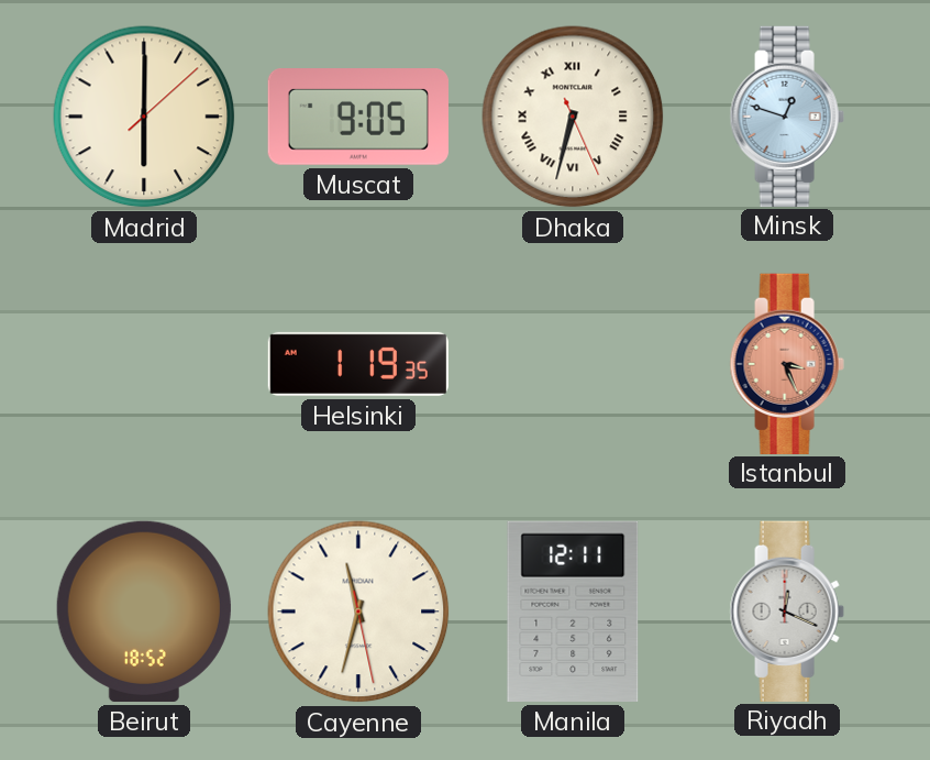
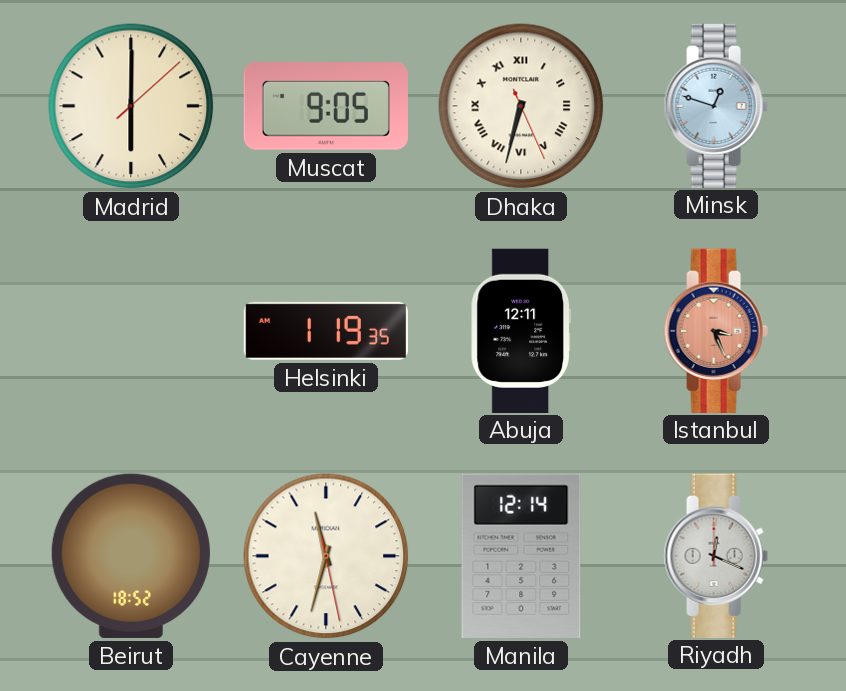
Abuja: none -> 12:11 (521, 330)
Manila: 12:11 -> 12:14 (521, 556)
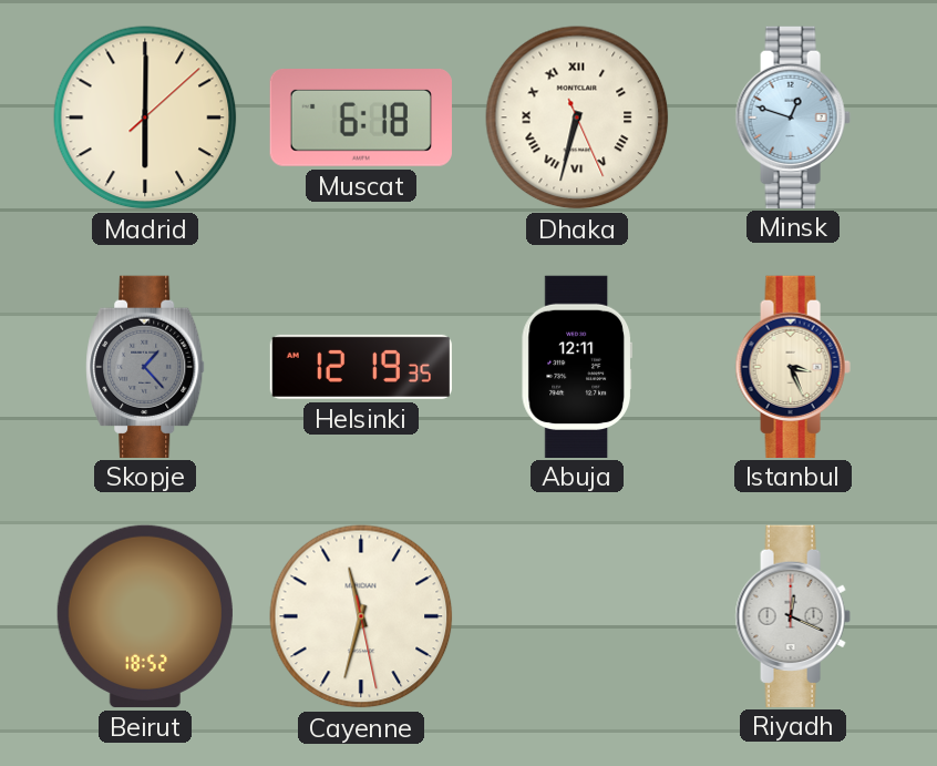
Muscat: 9:05 -> 6:18 (360, 118)
Skopje: none -> 1:23 (145, 366)
Helsinki: 1:19 -> 12:19 (360, 367)
Istanbul dial: salmon -> cream (793, 366)
Manila: 12:14 -> none (521, 556)
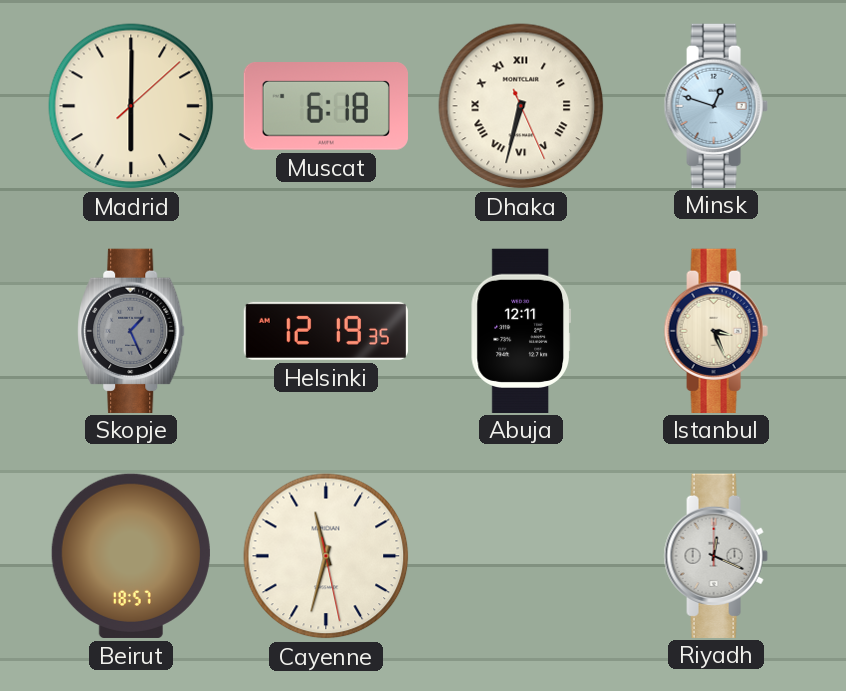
Skopje: 1:23 -> 1:26 (131, 330)
Beirut: 18:52 -> 18:57 (131, 556)
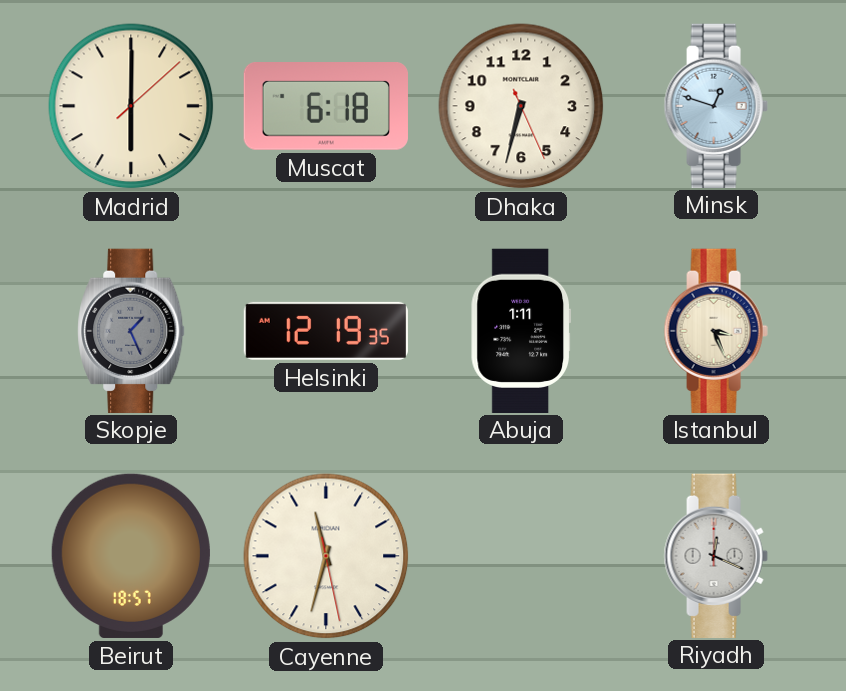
Dhaka numerals: Roman -> Arabic (521, 106)
Abuja: 12:11 -> 1:11 (521, 330)
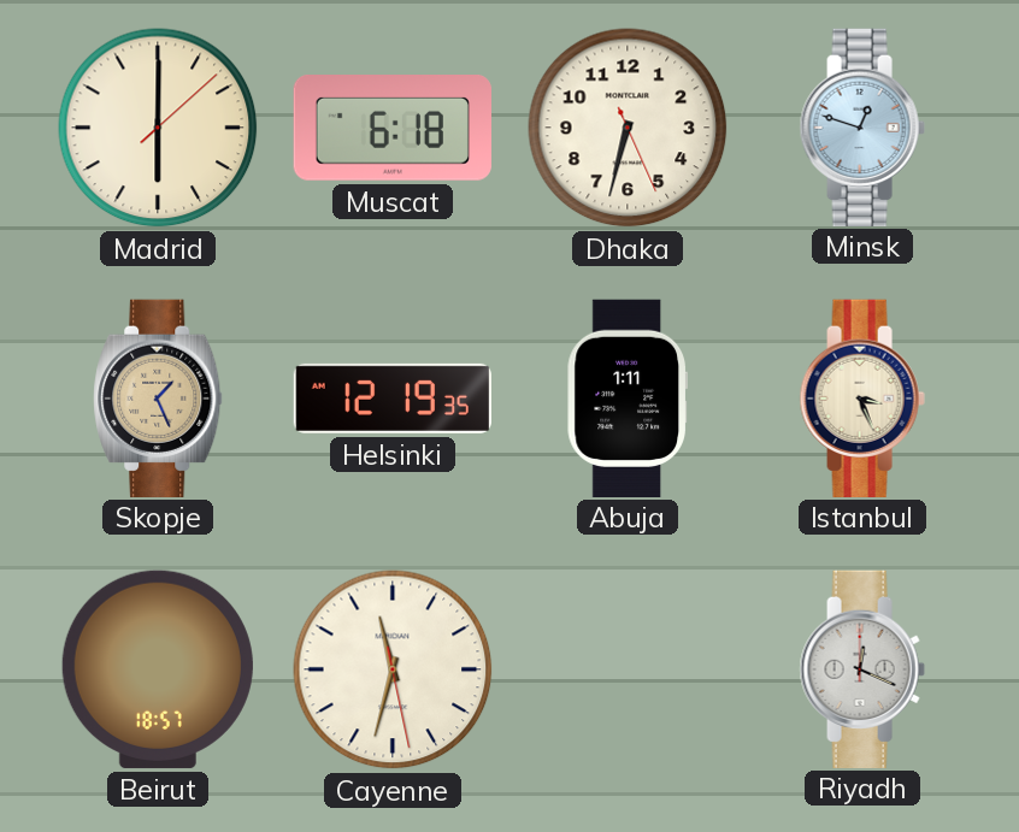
Skopje dial: grey -> champagne (158, 397)
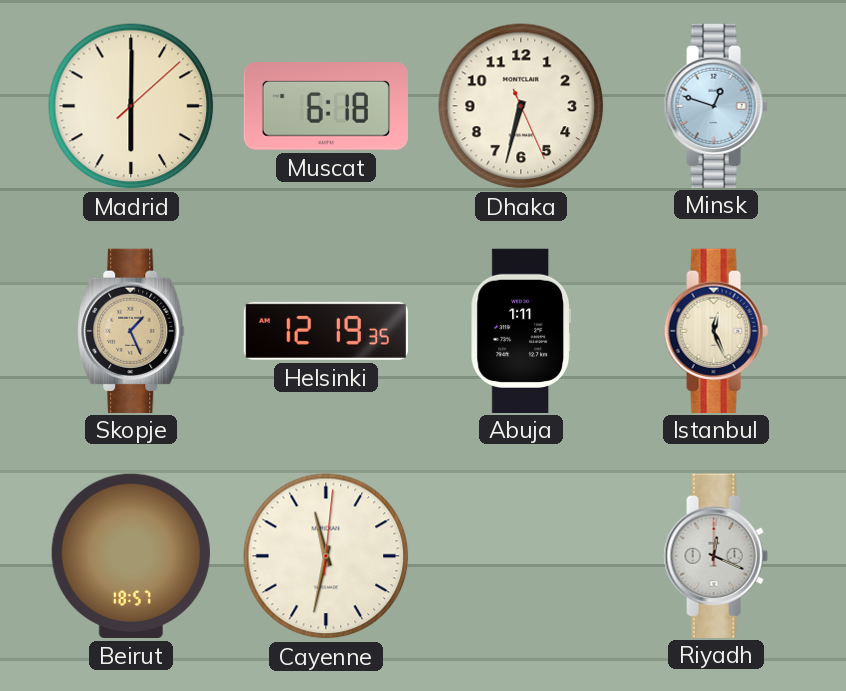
Istanbul: 3:26 -> 12:26 (716, 330)
Cayenne: 11:32:28 -> 11:32:01 (326, 556)
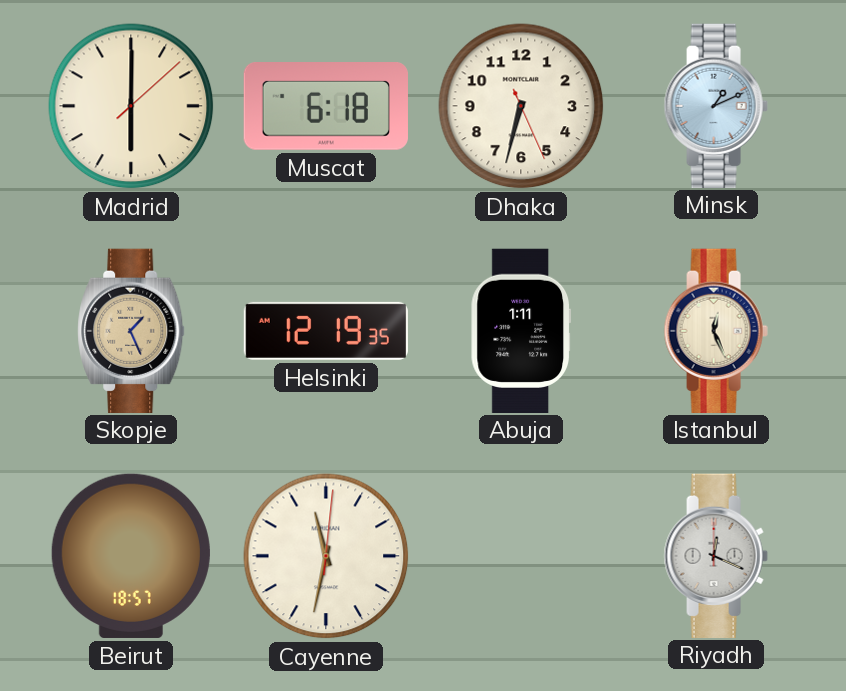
Minsk: 12:48 -> 1:11 (716, 105)
